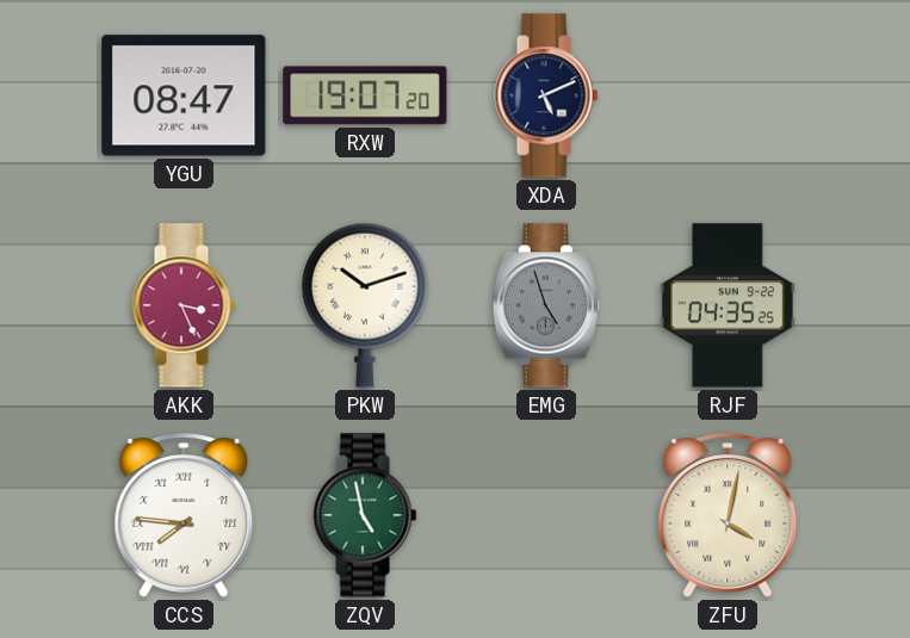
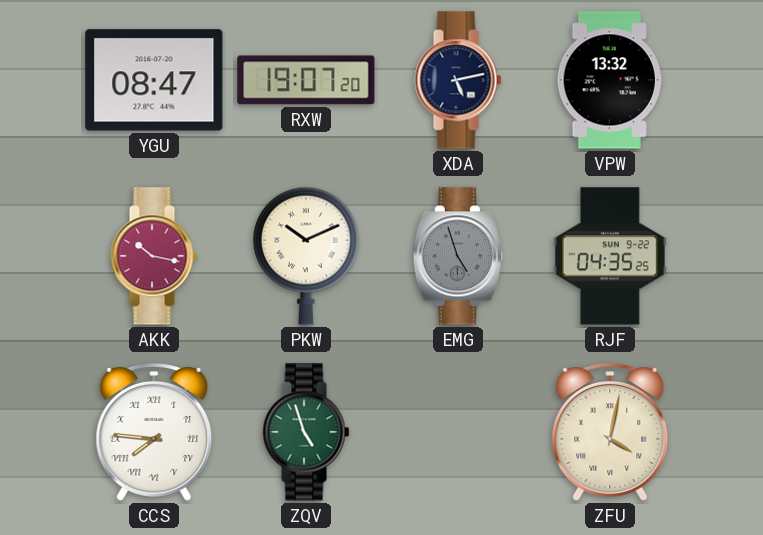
XDA: 5:11 -> 5:13 (458, 80)
VPW: none -> 13:32 (610, 80)
AKK: 3:26 -> 10:17 (154, 256)
PKW: 10:12 -> 10:11 (306, 256)
ZQV: 4:58 -> 4:57 (306, 432)
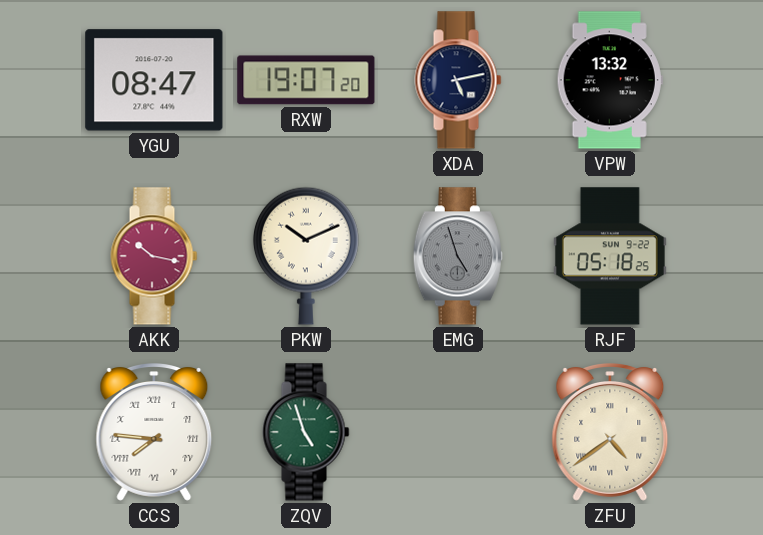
RJF: 04:35 -> 05:18 (610, 256)
ZFU: 4:02 -> 4:39 (610, 433)
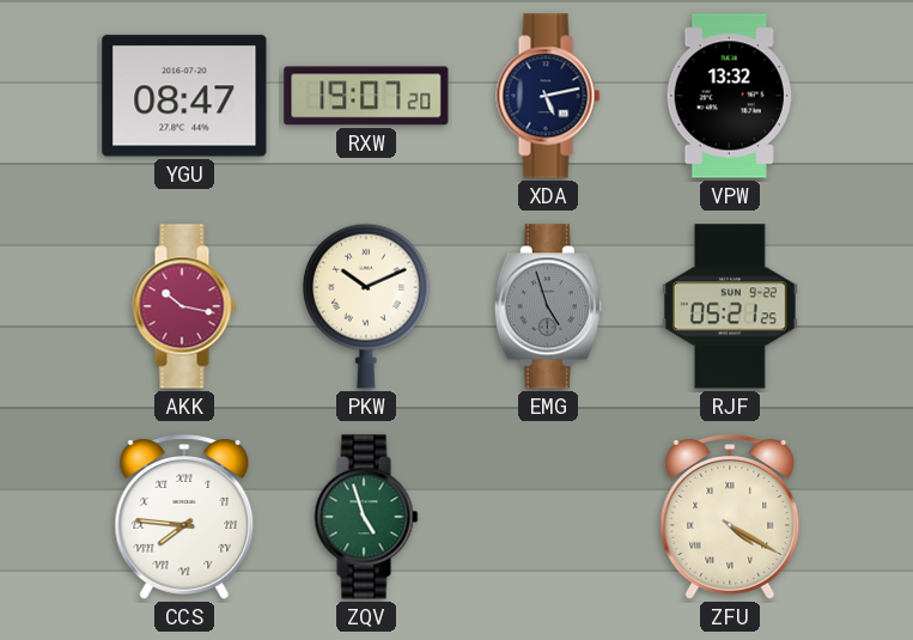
RJF: 05:18 -> 05:21 (730, 306)
ZFU: 4:39 -> 4:20 (730, 518)
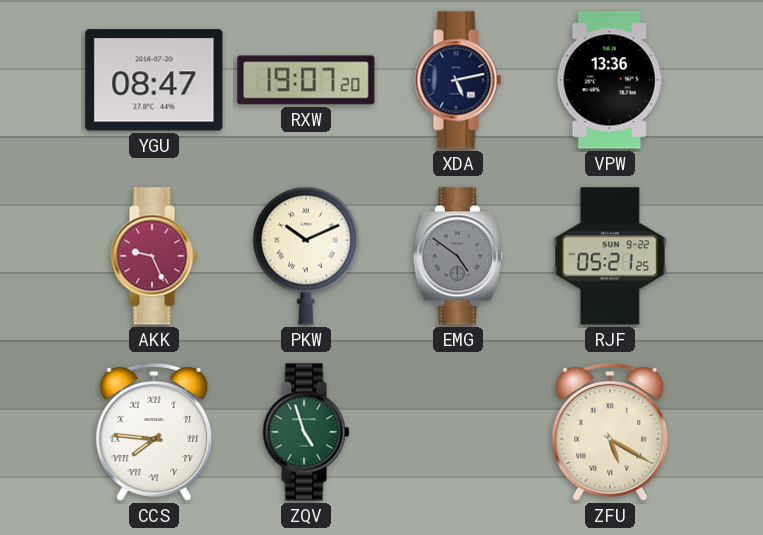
VPW: 13:32 -> 13:36 (610, 80)
AKK: 10:17 -> 9:26 (154, 256)
EMG: 4:57 -> 4:51 (458, 256)
ZFU: 4:20 -> 5:20 (610, 433)
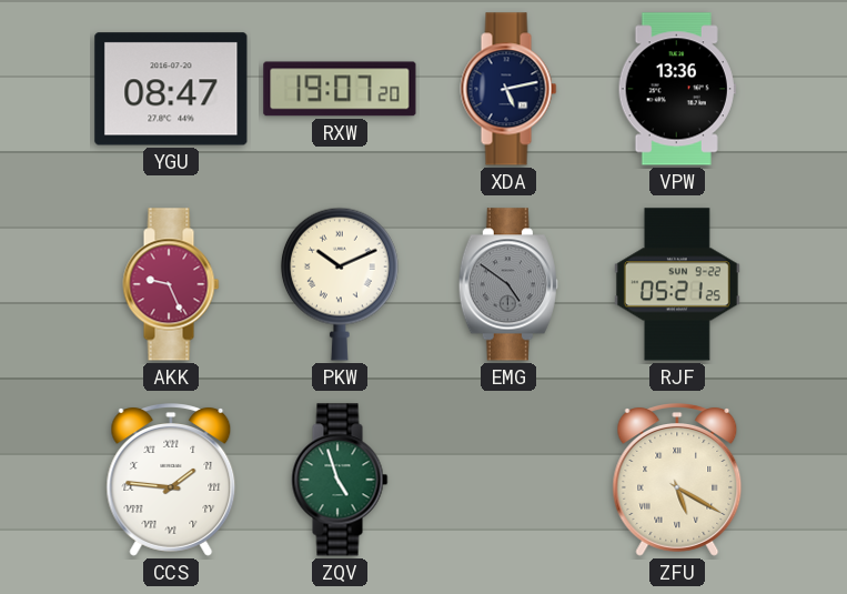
CCS: 7:46 -> 1:46 (171, 481)
